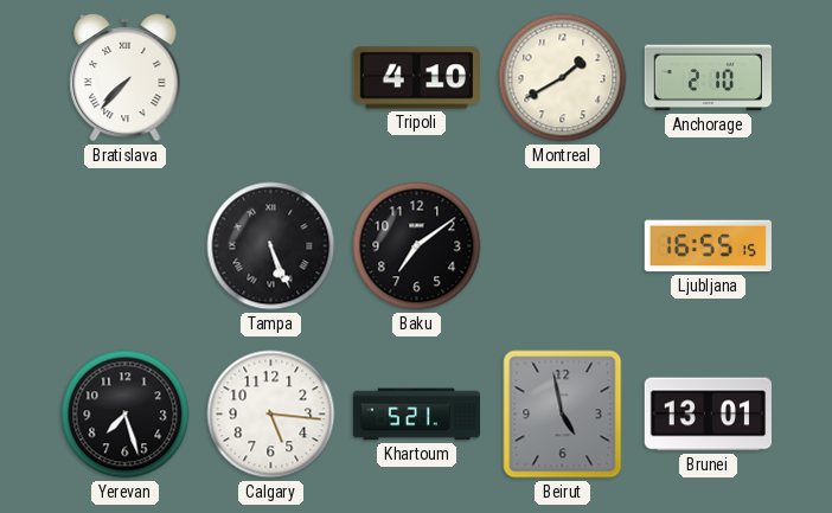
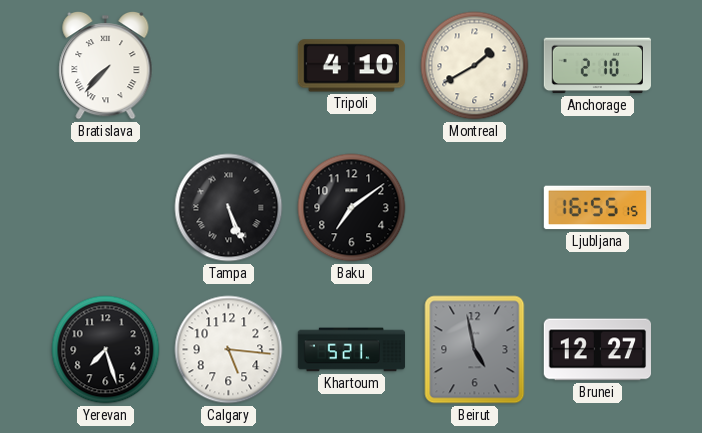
Brunei: 13:01 -> 12:27 (597, 350)
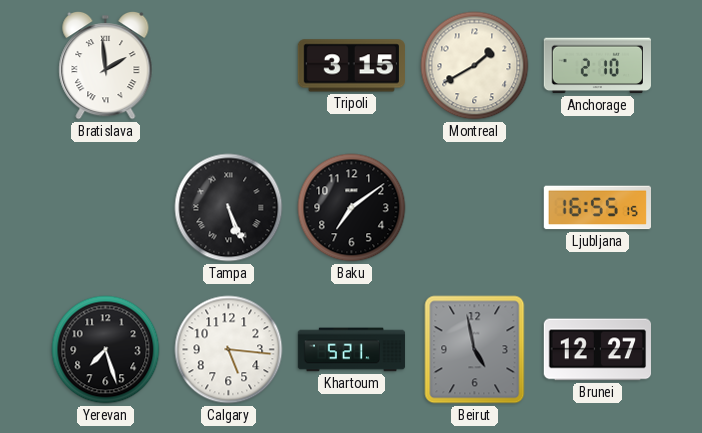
Bratislava: 7:37 -> 1:59 (106, 65)
Tripoli: 4:10 -> 3:15 (351, 66)
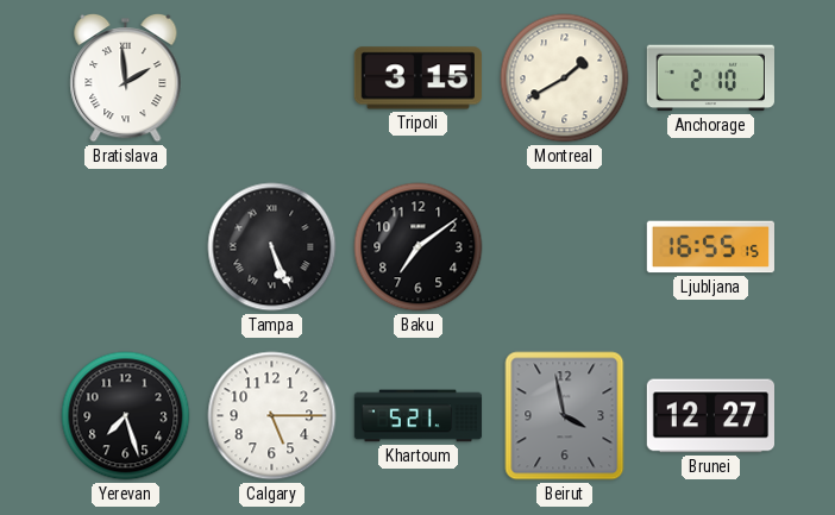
Calgary: 5:16 -> 5:15 (272, 416)
Beirut: 4:58 -> 3:58 (565, 416)
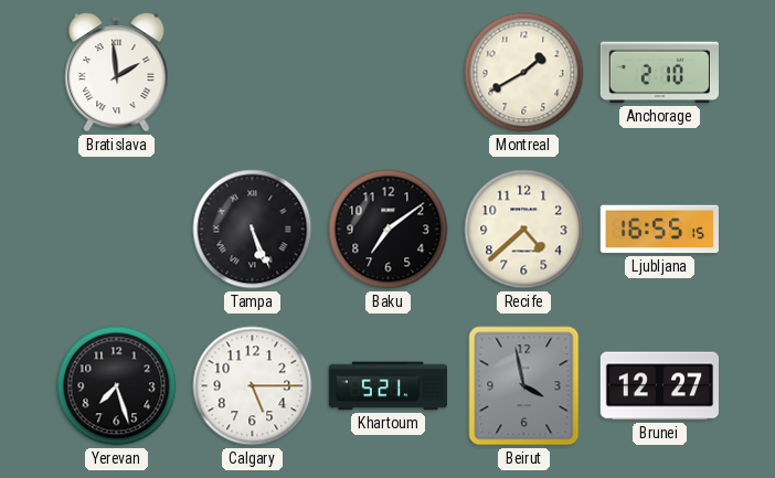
Tripoli: 3:15 -> none (417, 78)
Recife: none -> 4:38 (524, 230)
